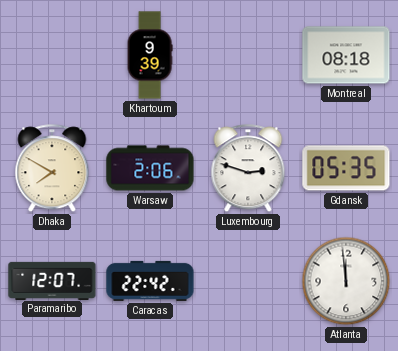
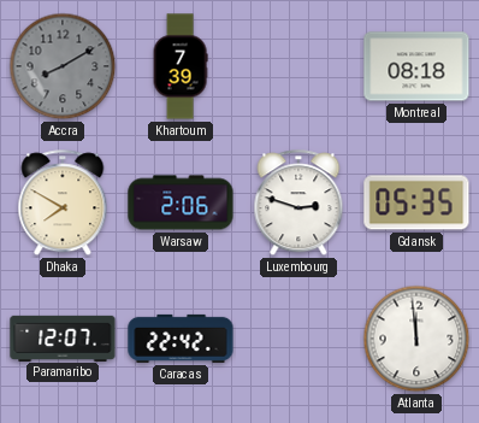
Accra: none -> 8:10 (63, 66)
Khartoum: 9:39 -> 7:39 (181, 66)
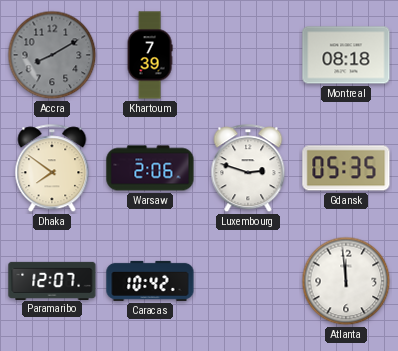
Dhaka: 7:50 -> 7:51 (52, 169)
Caracas: 22:42 -> 10:42 (150, 281)
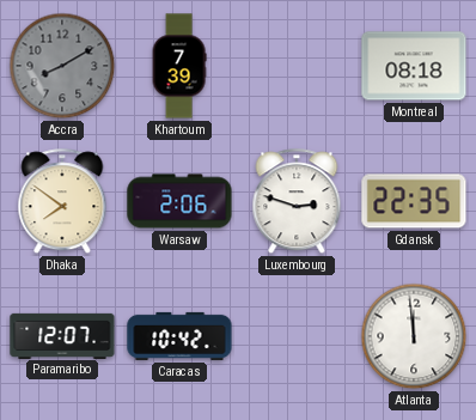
Gdansk: 05:35 -> 22:35 (414, 201)
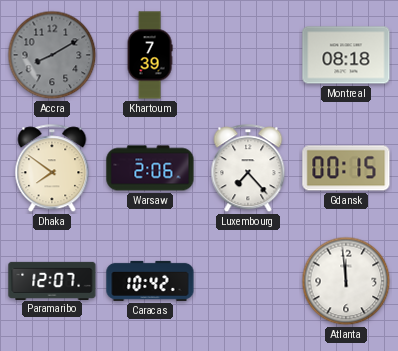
Luxembourg: 2:48 -> 7:23 (248, 169)
Gdansk: 22:35 -> 00:15 (346, 168)
